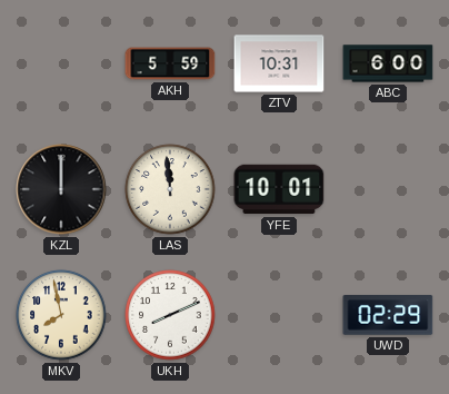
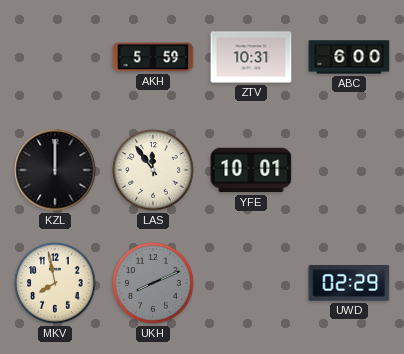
LAS: 11:59 -> 11:54 (153, 170)
UKH dial: white -> grey (153, 283)
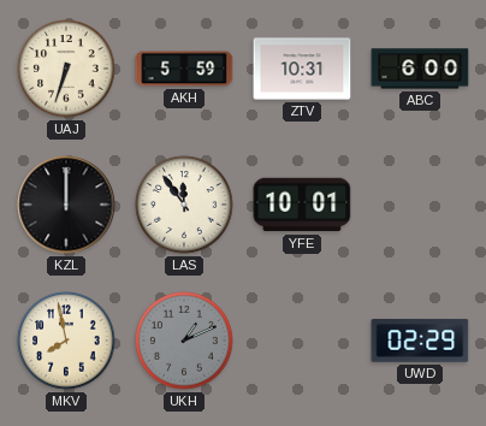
UAJ: none -> 6:33 (66, 69)
UKH: 8:11 -> 1:11 (184, 341)
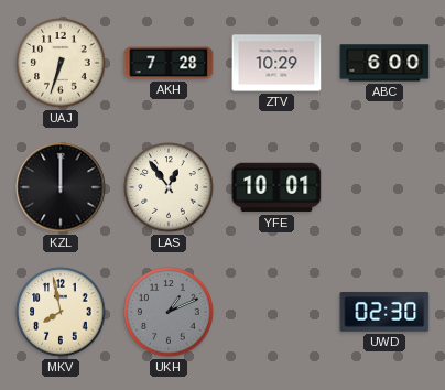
AKH: 5:59 -> 7:28 (169, 63)
ZTV: 10:31 -> 10:29 (276, 63)
LAS: 11:54 -> 12:54 (169, 187)
UWD: 02:29 -> 02:30 (384, 312)
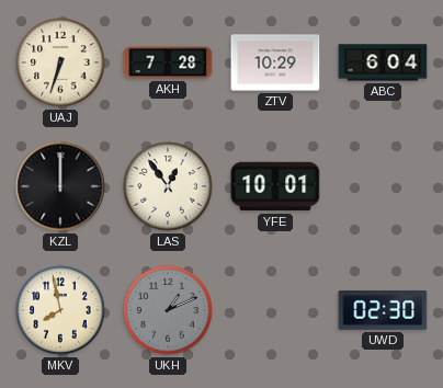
ABC: 6:00 -> 6:04 (383, 62)
